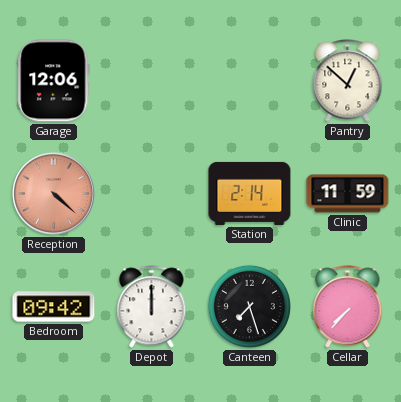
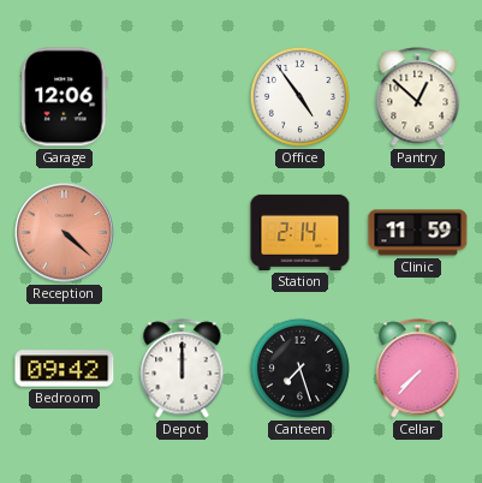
Office: none -> 4:54 (299, 96)
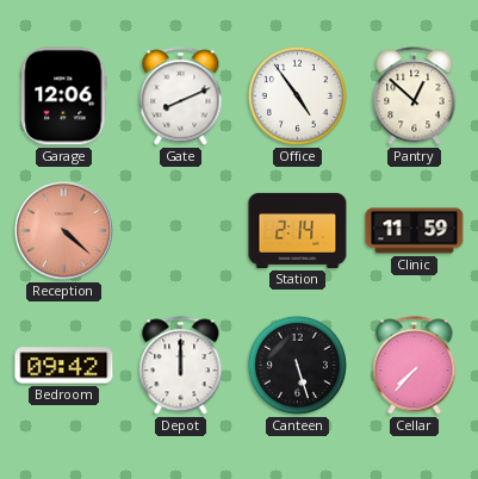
Gate: none -> 8:11 (181, 97)
Canteen: 7:27 -> 5:27 (297, 365)
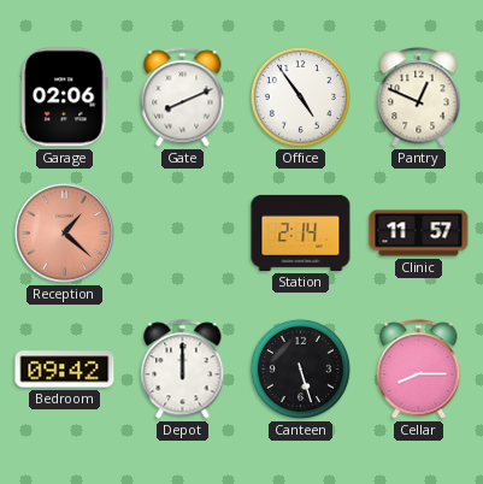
Garage: 12:06 -> 02:06 (65, 98)
Pantry: 12:52 -> 12:49 (419, 98)
Reception: 4:22 -> 1:22 (64, 232)
Clinic: 11:59 -> 11:57 (419, 234)
Cellar: 7:37 -> 8:15 (419, 370)
